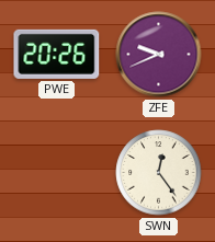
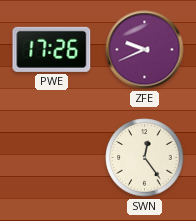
PWE: 20:26 -> 17:26 (52, 49)
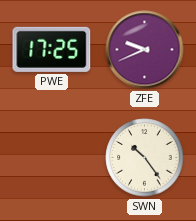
PWE: 17:26 -> 17:25 (52, 49)
SWN: 12:24 -> 10:24 (145, 158)
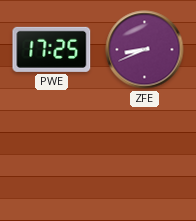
ZFE: 9:41 -> 8:41 (145, 50)
SWN: 10:24 -> none (145, 158)
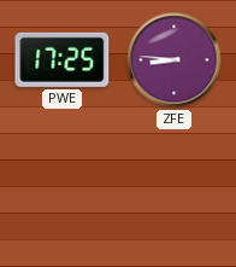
ZFE: 8:41 -> 8:46 (175, 60)
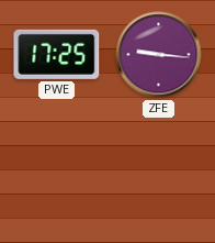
ZFE: 8:46 -> 9:16 (159, 55)
